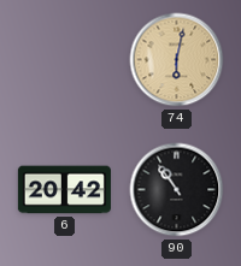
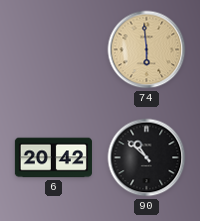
74: 6:02 -> 5:59 (147, 50)
90: 10:54 -> 10:52 (147, 158)
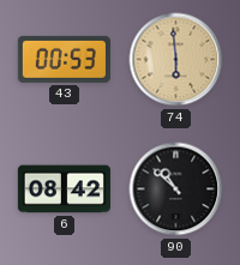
43: none -> 00:53 (64, 59)
6: 20:42 -> 08:42 (64, 189)
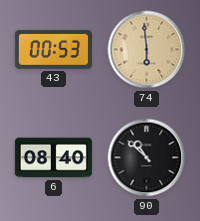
6: 08:42 -> 08:40 (53, 158)
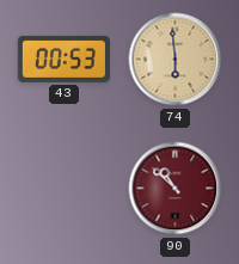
6: 08:40 -> none (53, 158)
90 dial: black -> burgundy (176, 189)
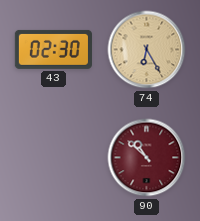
43: 00:53 -> 02:30 (53, 49)
74: 5:59 -> 6:25 (147, 50)
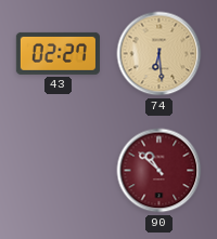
43: 02:30 -> 02:27 (58, 53)
74: 6:25 -> 6:29 (159, 54)
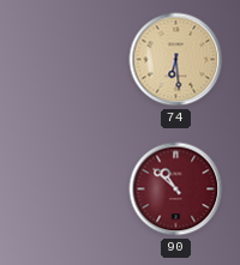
43: 02:27 -> none (58, 53)
